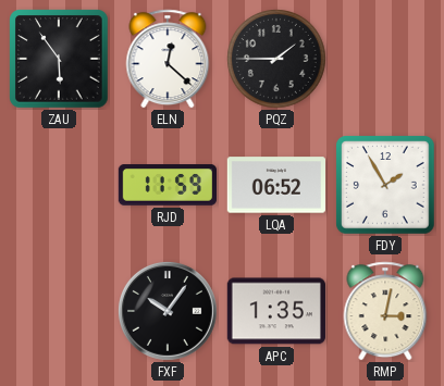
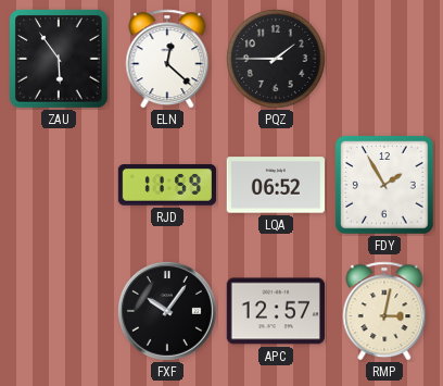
APC: 1:35 -> 12:57 (276, 311)
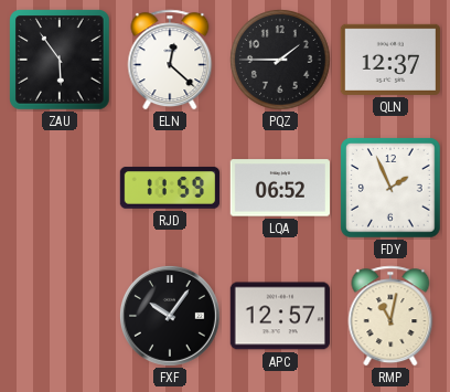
QLN: none -> 12:37 (389, 60)
FDY: 1:55 -> 1:56 (390, 188)
RMP: 3:02 -> 11:02 (390, 316)
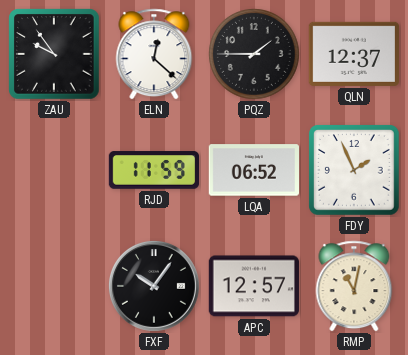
ZAU: 5:54 -> 9:54 (54, 54)
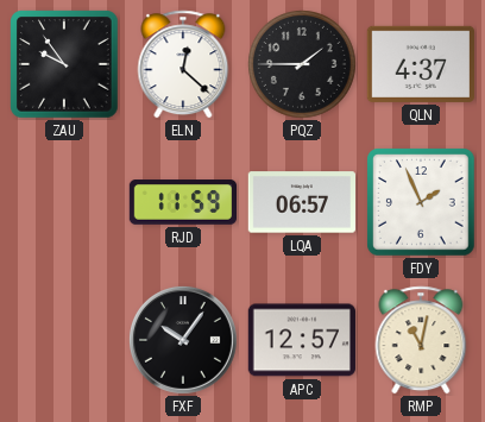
QLN: 12:37 -> 4:37 (420, 64)
LQA: 06:52 -> 06:57 (301, 202)
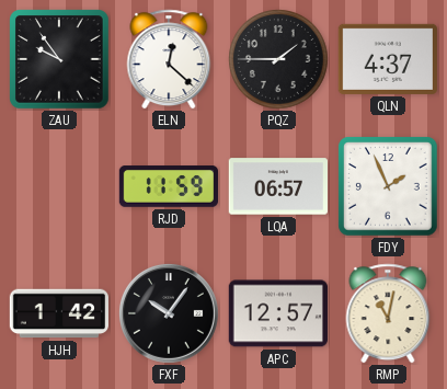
HJH: none -> 1:42 (58, 313)
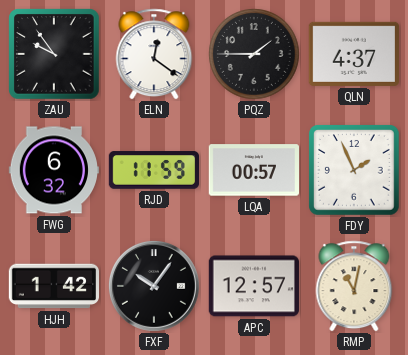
ELN: 12:22 -> 12:21 (154, 54)
FWG: none -> 6:32 (53, 170)
LQA: 06:57 -> 00:57 (253, 170)
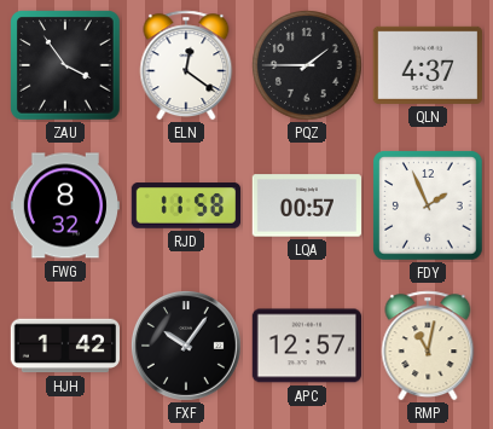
ZAU: 9:54 -> 3:54 (65, 65)
FWG: 6:32 -> 8:32 (64, 205)
RJD: 11:59 -> 11:58 (185, 205)
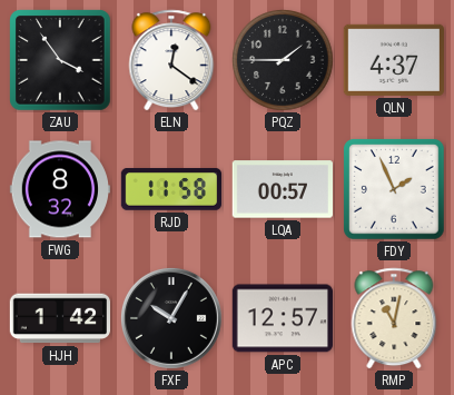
FXF: 10:06 -> 10:05 (171, 318)
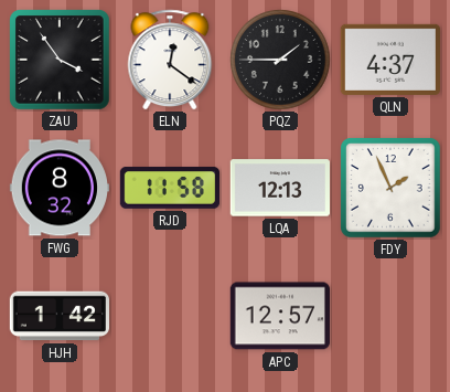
LQA: 00:57 -> 12:13 (279, 188)
FXF: 10:05 -> none (171, 318)
RMP: 11:02 -> none (394, 318)
